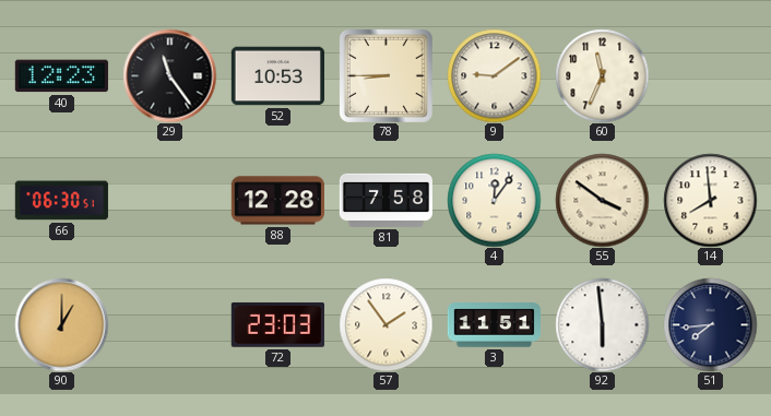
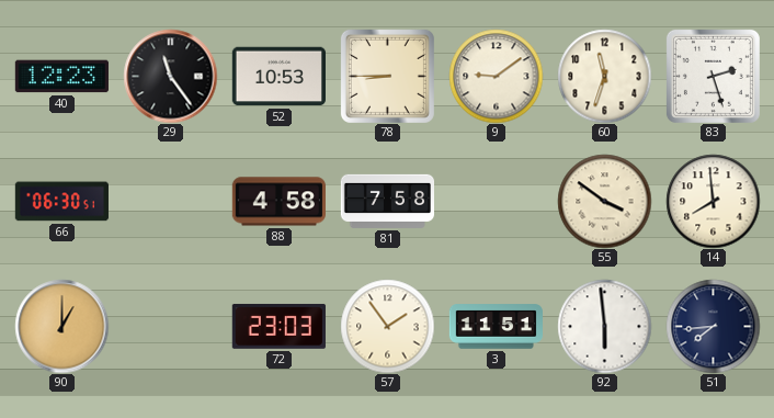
60: 11:34 -> 11:33 (604, 76)
83: none -> 2:27 (713, 76)
88: 12:28 -> 4:58 (278, 202)
4: 12:06 -> none (494, 200)
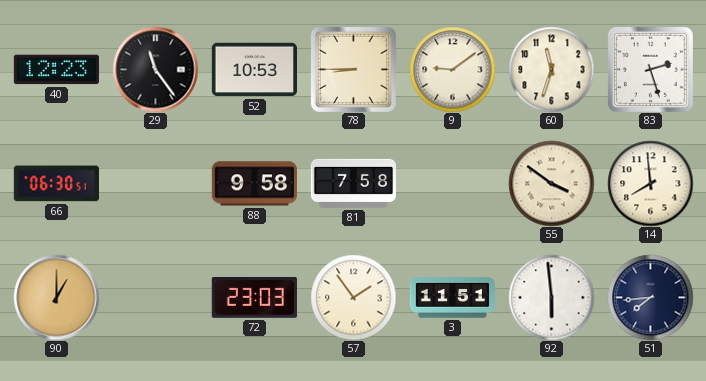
88: 4:58 -> 9:58 (254, 184)
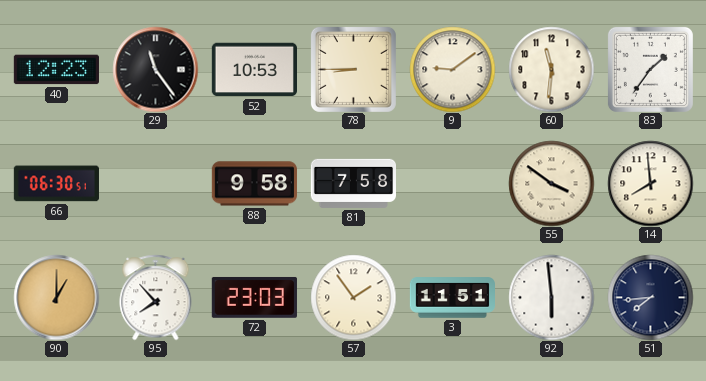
60: 11:33 -> 11:31 (551, 69)
83: 2:27 -> 1:36 (650, 69)
95: none -> 7:53 (156, 297)
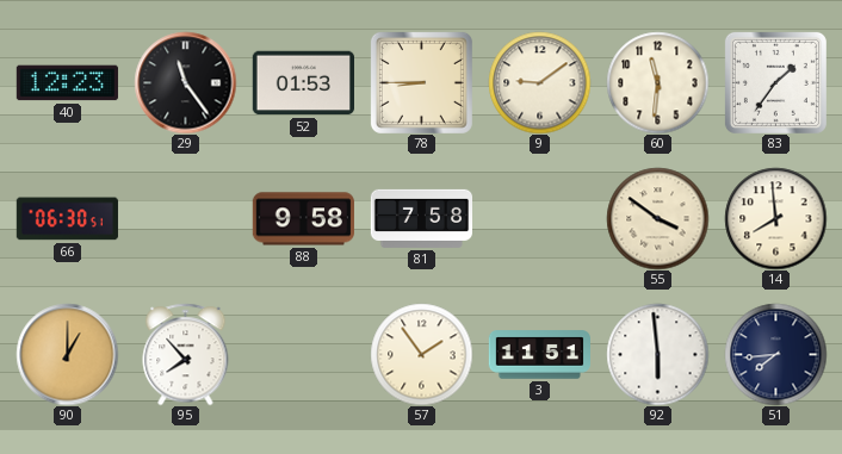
52: 10:53 -> 01:53 (303, 83)
72: 23:03 -> none (254, 297)
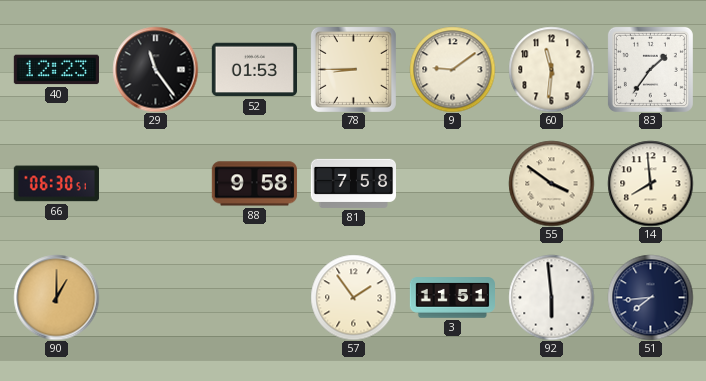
95: 7:53 -> none (186, 354)
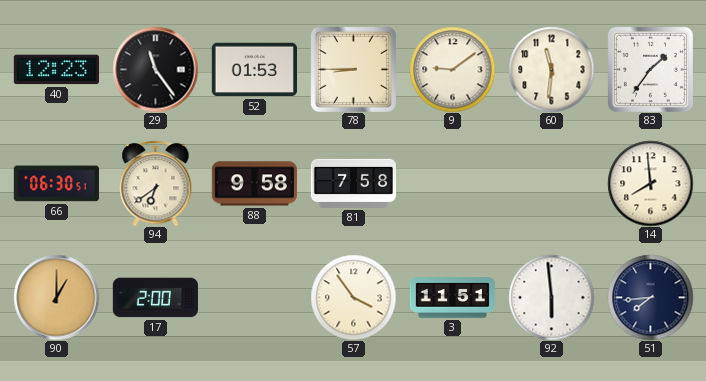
94: none -> 6:39 (156, 183)
55: 3:51 -> none (551, 183)
17: none -> 2:00 (155, 298)
57: 1:54 -> 3:54 (353, 297)
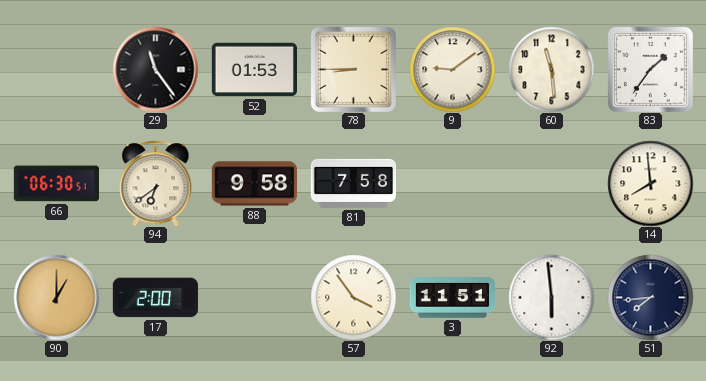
40: 12:23 -> none (56, 70)
60: 11:31 -> 11:29 (551, 69)
